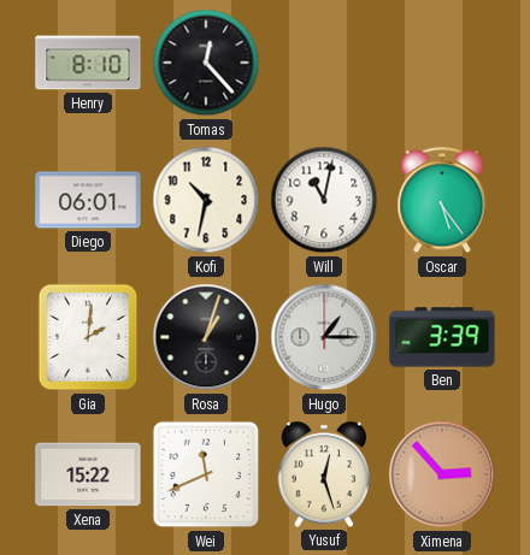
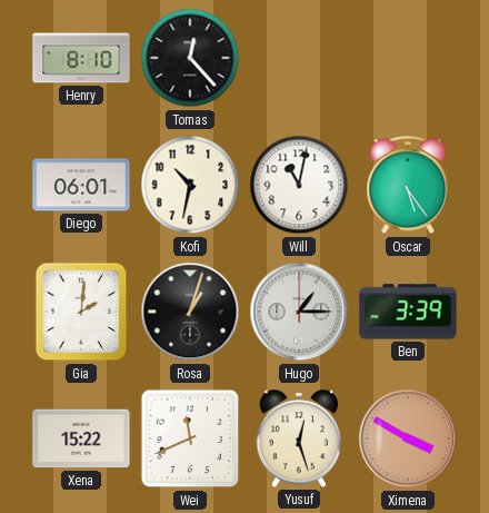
Ximena: 2:53 -> 3:50 (408, 438)
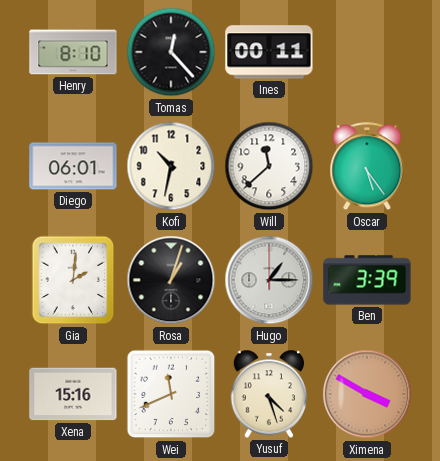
Ines: none -> 00:11 (269, 52)
Will: 11:02 -> 11:38 (269, 166)
Xena: 15:22 -> 15:16 (73, 394)
Yusuf: 12:27 -> 4:27 (269, 394)
